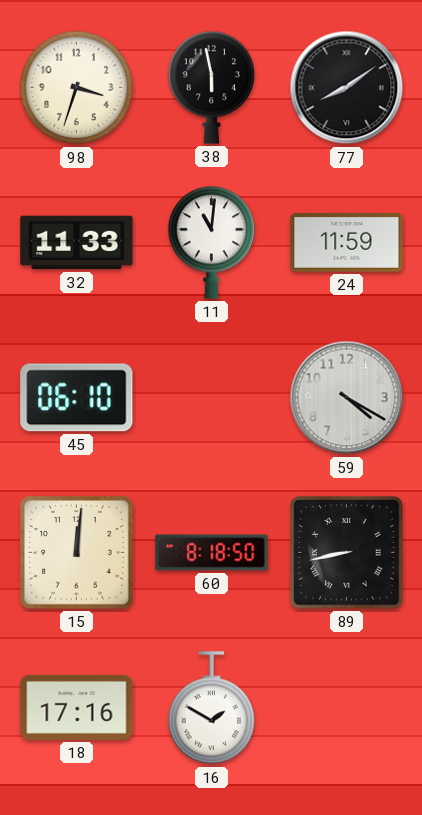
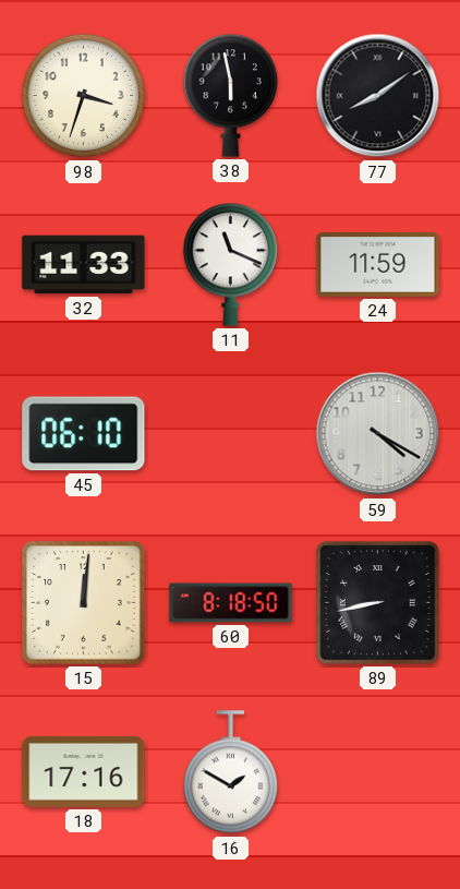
11: 11:01 -> 11:19 (230, 264)
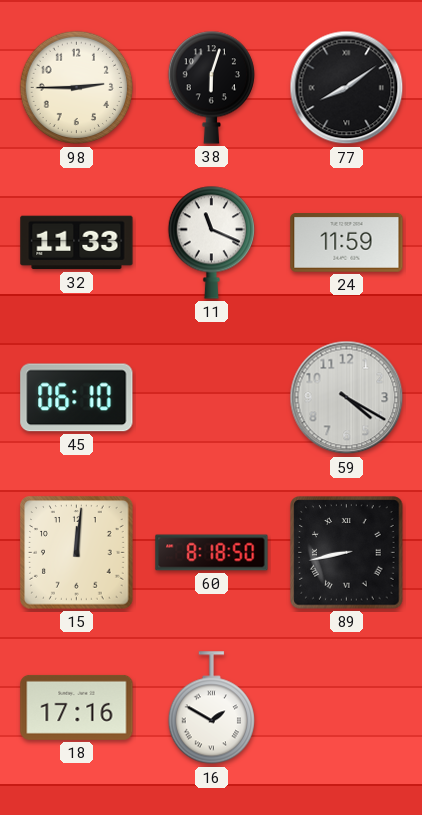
98: 3:33 -> 2:45 (77, 88)
38: 5:58 -> 6:03 (211, 87)
